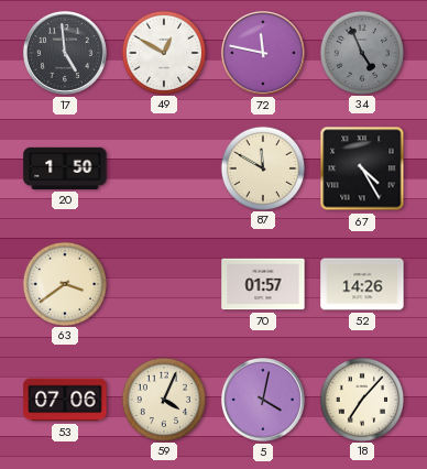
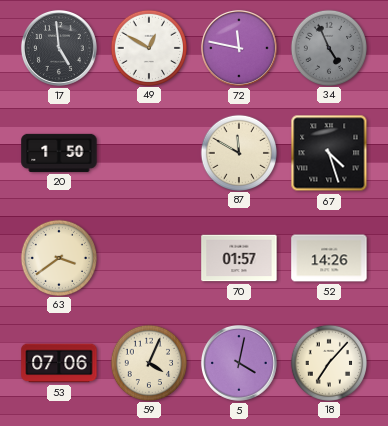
67: 4:25 -> 4:27 (329, 153)
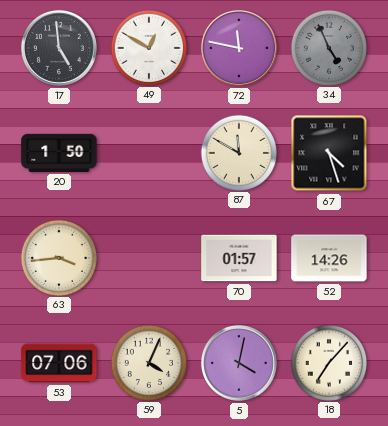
63: 3:39 -> 3:44 (58, 257)
